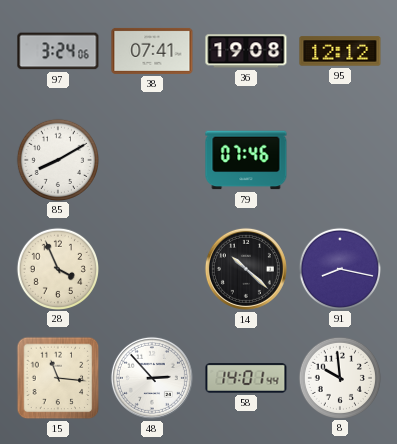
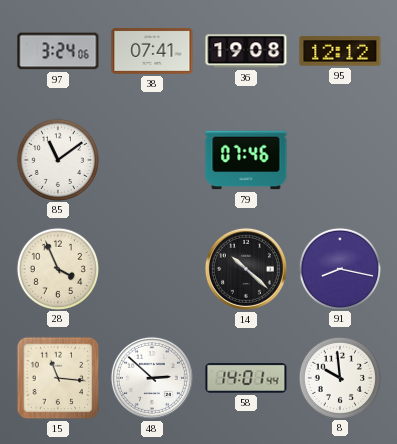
85: 8:10 -> 11:09 (57, 159)
48: 2:53 -> 2:52 (152, 378)
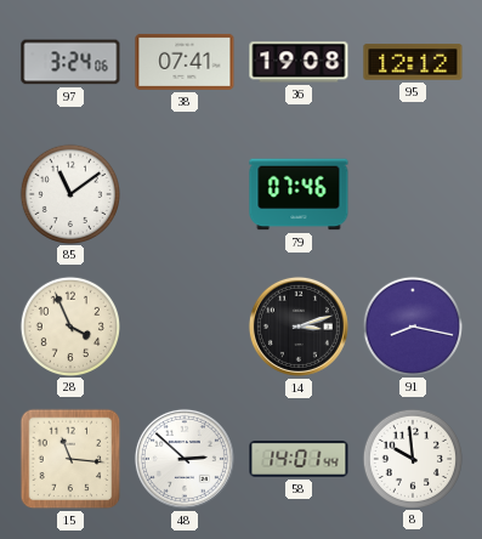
14: 10:22 -> 3:12 (299, 327)
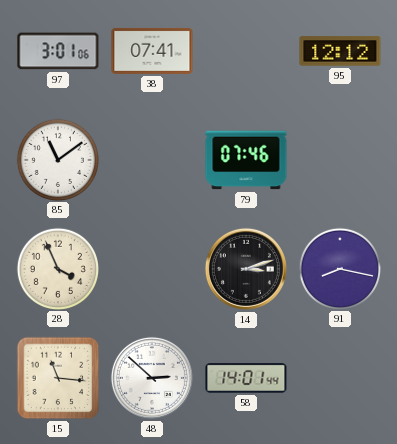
97: 3:24 -> 3:01 (58, 51)
36: 19:08 -> none (299, 62)
8: 9:59 -> none (412, 458)
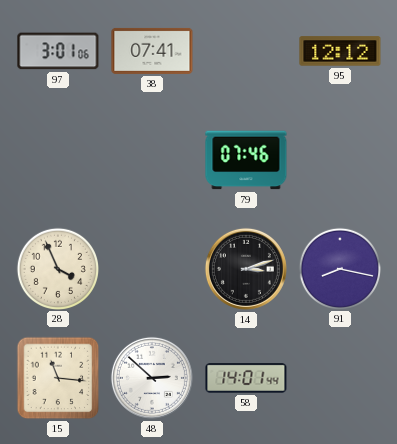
85: 11:09 -> none (57, 159)
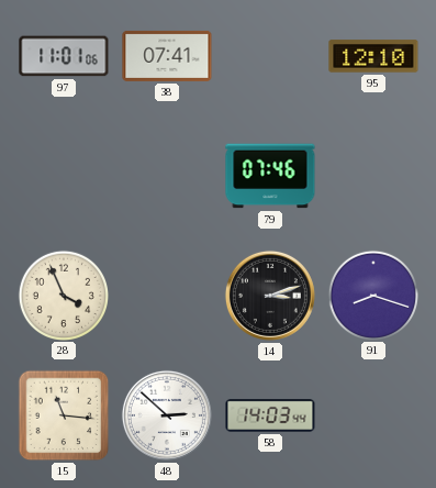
97: 3:01 -> 11:01 (64, 56)
95: 12:12 -> 12:10 (373, 56)
91: 8:17 -> 8:18 (372, 295)
58: 14:01 -> 14:03 (270, 417)
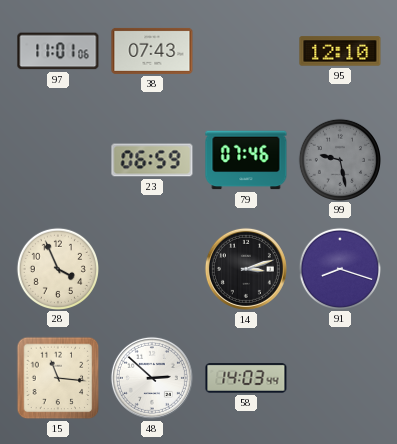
38: 07:41 -> 07:43 (152, 51)
23: none -> 06:59 (152, 160)
99: none -> 9:28 (339, 159)
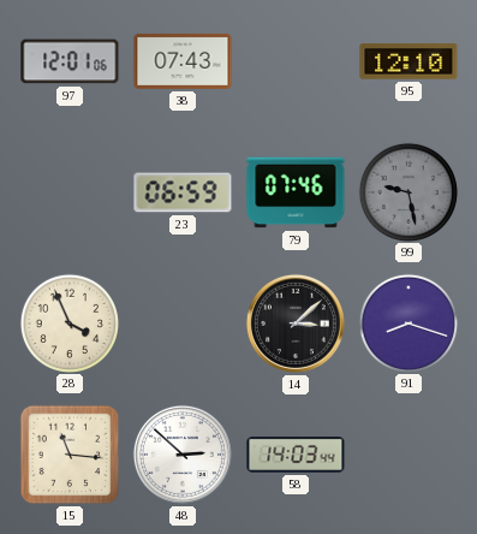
97: 11:01 -> 12:01 (70, 61)
14: 3:12 -> 3:08 (296, 324)
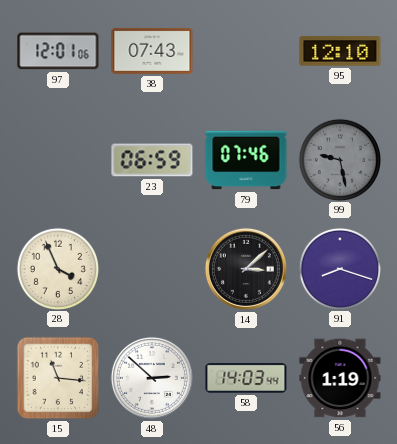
56: none -> 1:19 (340, 378)
